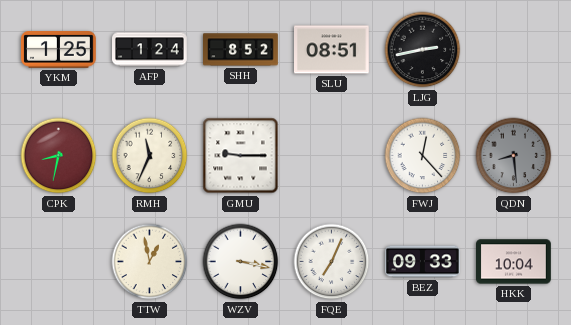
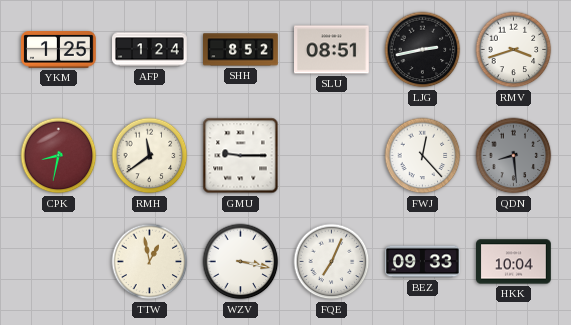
RMV: none -> 3:42 (514, 50)
RMH: 11:34 -> 11:39 (150, 156)
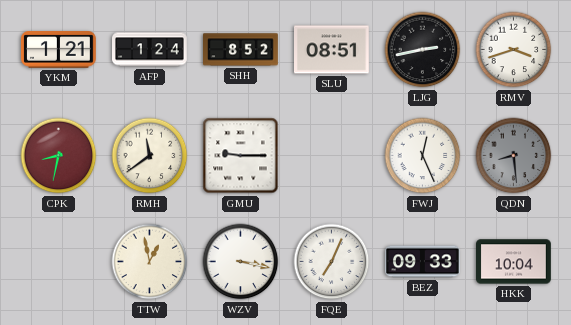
YKM: 1:25 -> 1:21 (59, 50)
FWJ: 12:23 -> 12:26 (423, 156)
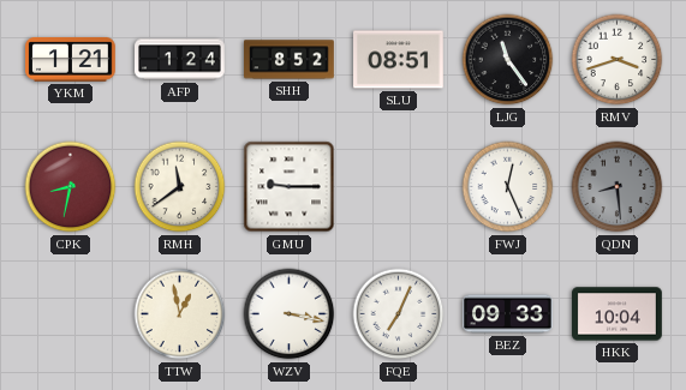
LJG: 2:43 -> 11:24 (508, 60)
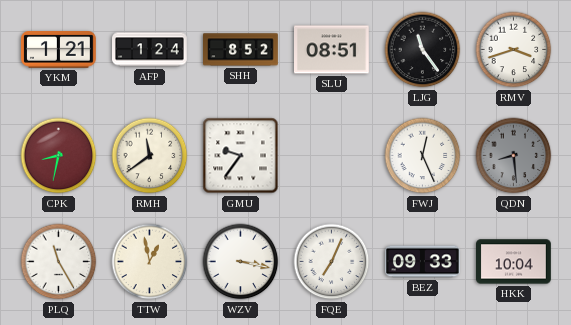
GMU: 9:15 -> 9:36 (241, 156)
PLQ: none -> 11:25 (59, 262)
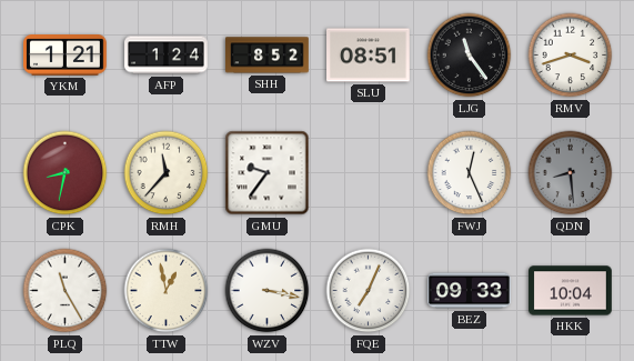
RMH: 11:39 -> 11:37 (167, 173)
